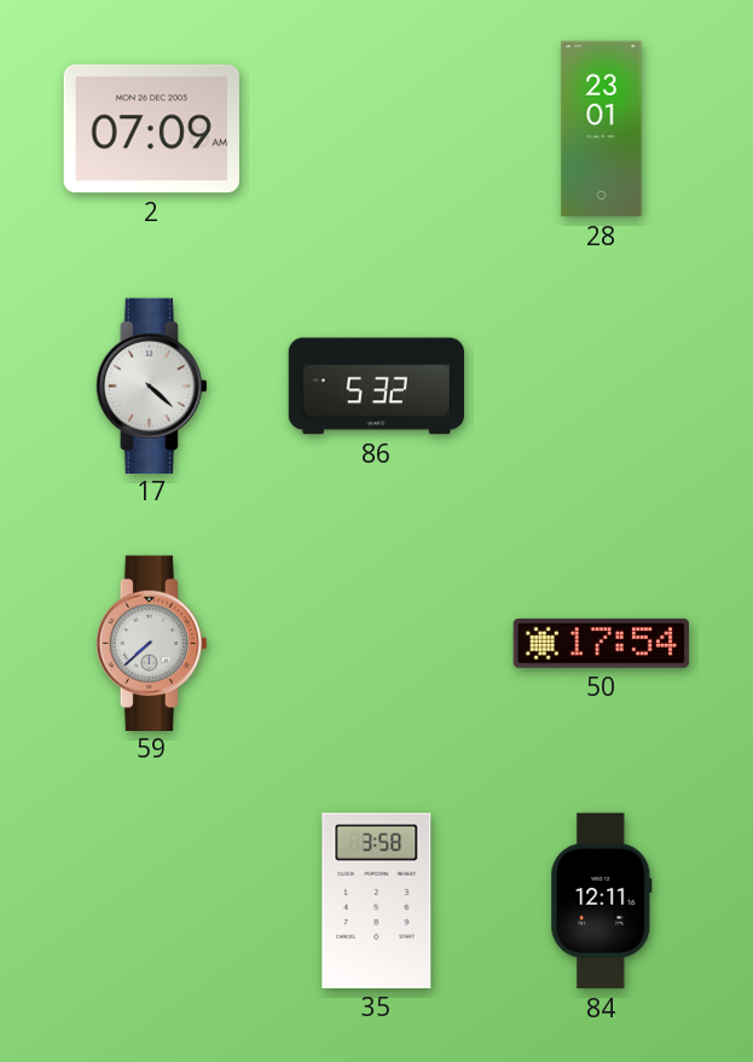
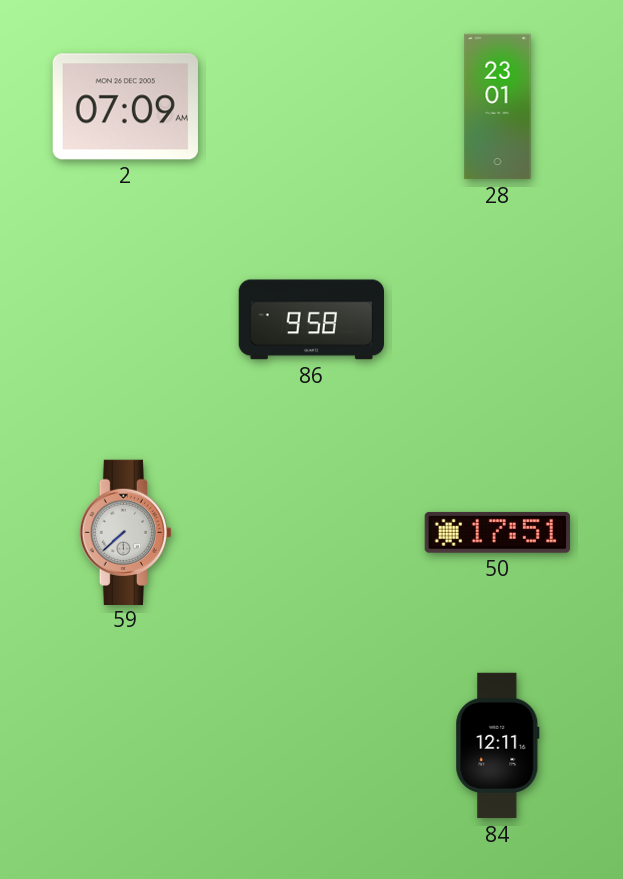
17: 4:22 -> none (151, 385)
86: 5:32 -> 9:58 (311, 320)
50: 17:54 -> 17:51 (497, 532)
35: 3:58 -> none (377, 900)
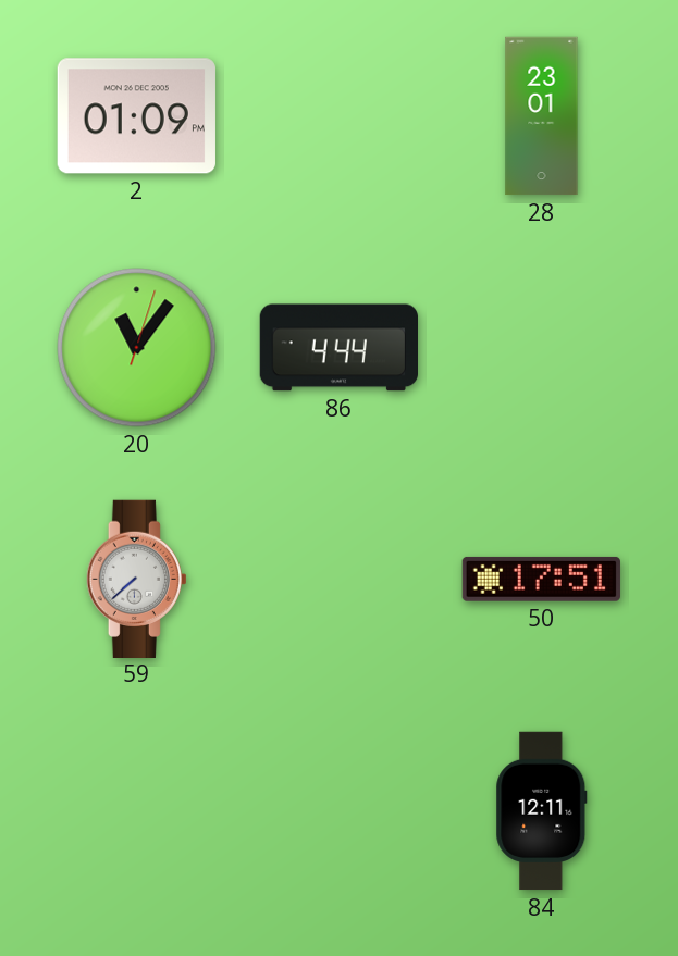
2: 07:09 -> 01:09 (136, 116)
20: none -> 11:06 (137, 348)
86: 9:58 -> 4:44 (338, 348)
